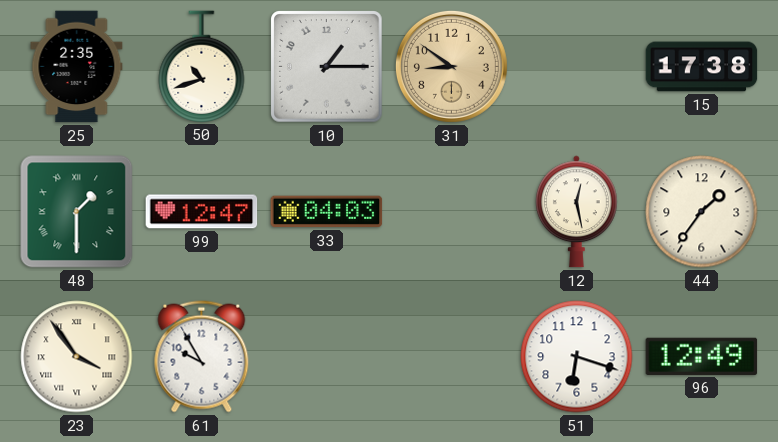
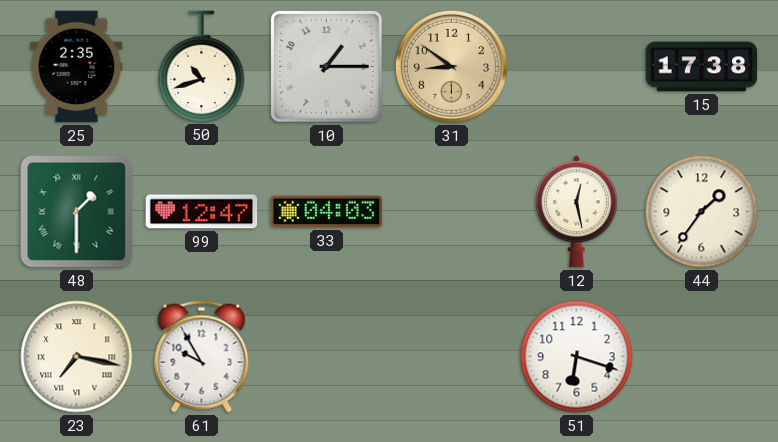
23: 3:54 -> 7:17 (77, 357)
96: 12:49 -> none (702, 356)
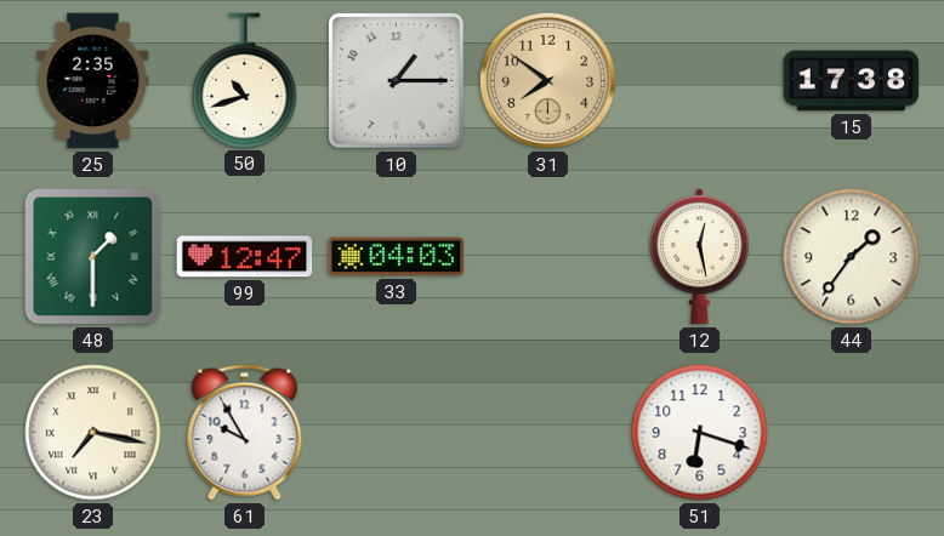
31: 8:51 -> 7:51 (547, 80)
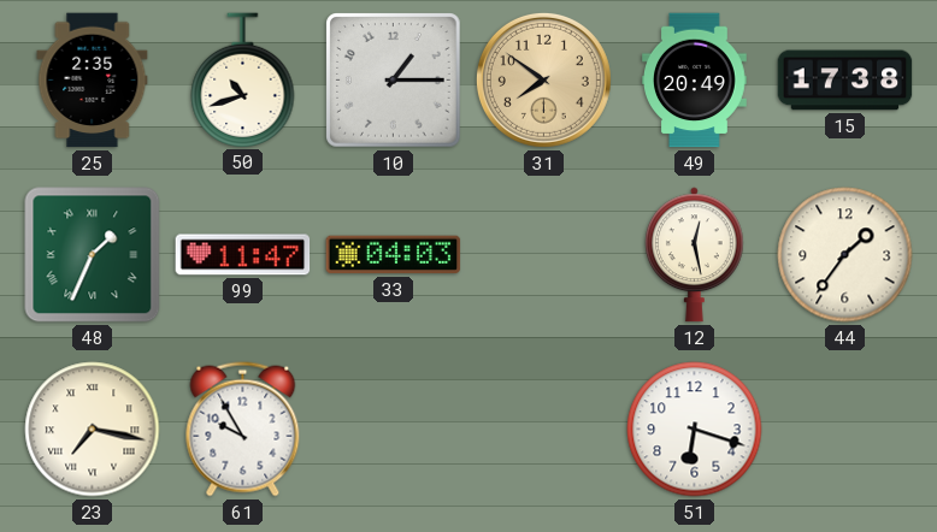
49: none -> 20:49 (695, 81)
48: 1:30 -> 1:34 (93, 255)
99: 12:47 -> 11:47 (243, 255)
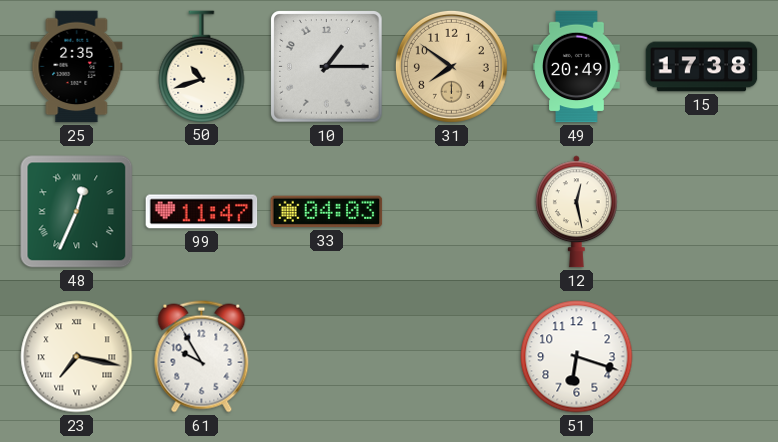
48: 1:34 -> 12:34 (77, 212)
44: 1:36 -> none (845, 255)
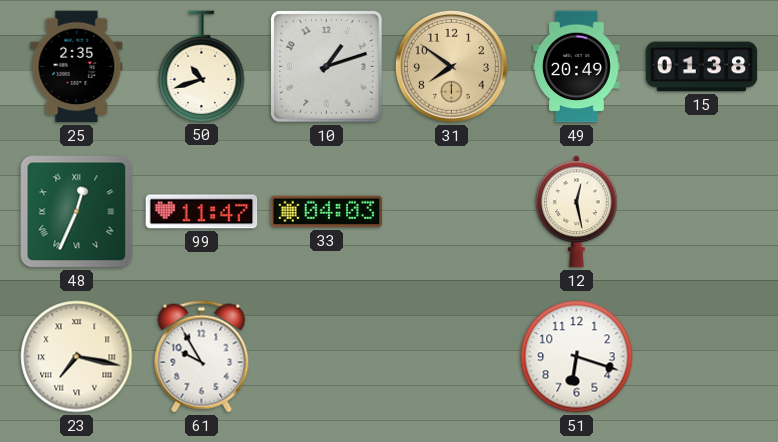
10: 1:15 -> 1:12 (327, 67)
15: 17:38 -> 01:38 (702, 67)
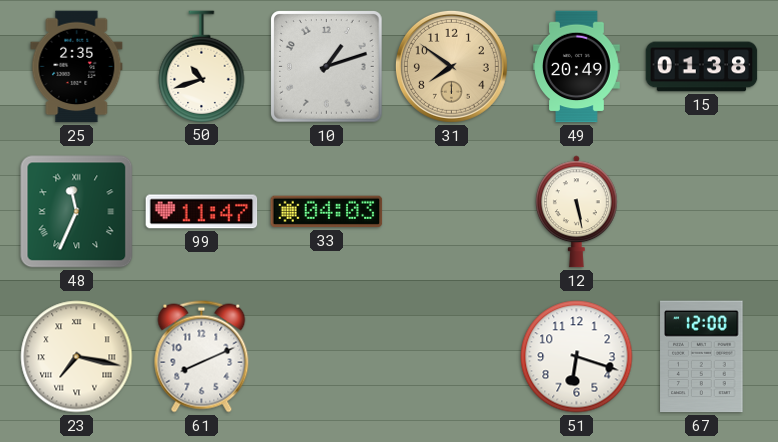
48: 12:34 -> 11:34 (77, 212)
12: 12:28 -> 5:28 (577, 212)
61: 9:55 -> 8:11 (202, 357)
67: none -> 12:00 (702, 357)
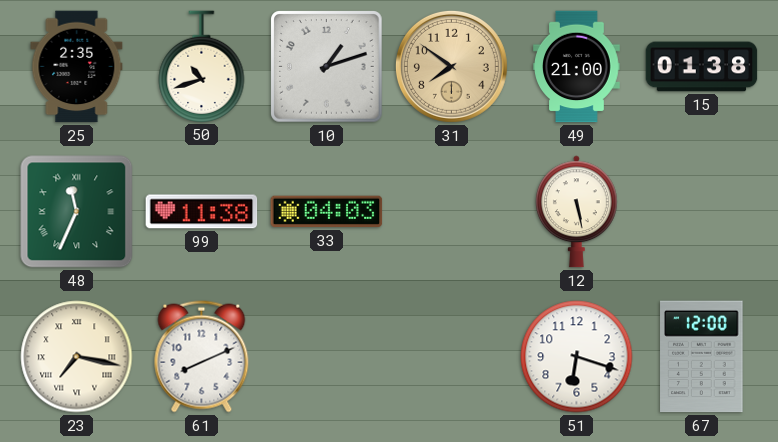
49: 20:49 -> 21:00 (577, 67)
99: 11:47 -> 11:38 (202, 212)
